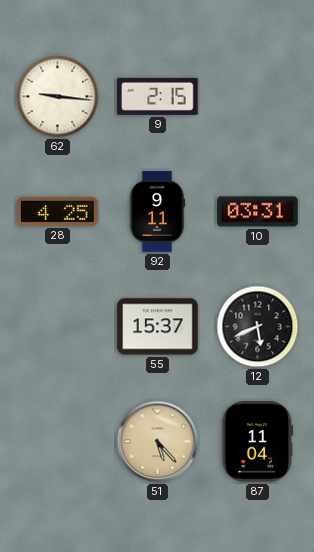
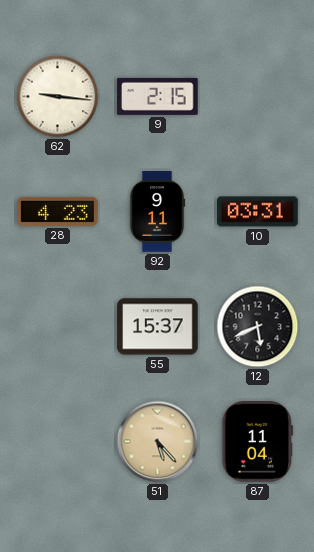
28: 4:25 -> 4:23 (58, 211)
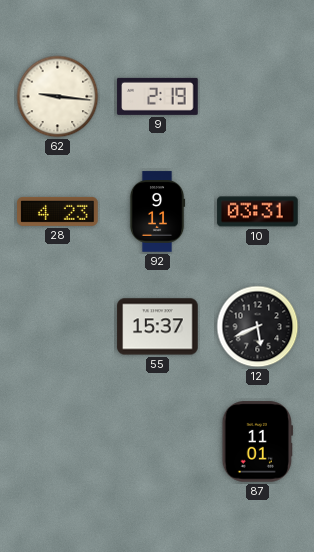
9: 2:15 -> 2:19 (158, 96)
51: 5:23 -> none (158, 442)
87: 11:04 -> 11:01 (258, 442)
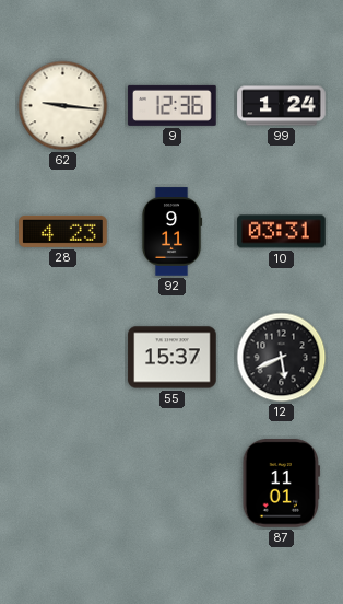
9: 2:19 -> 12:36 (173, 105)
99: none -> 1:24 (282, 106)
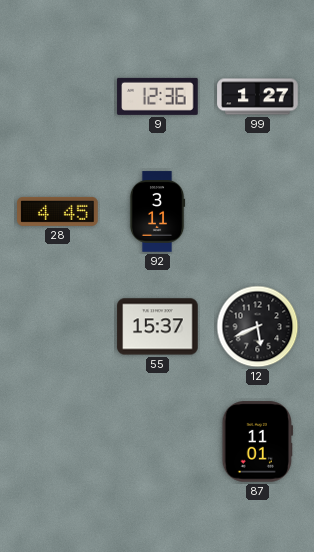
62: 9:16 -> none (63, 106)
99: 1:24 -> 1:27 (258, 97)
28: 4:23 -> 4:45 (58, 211)
92: 9:11 -> 3:11 (157, 212)
10: 03:31 -> none (282, 232)
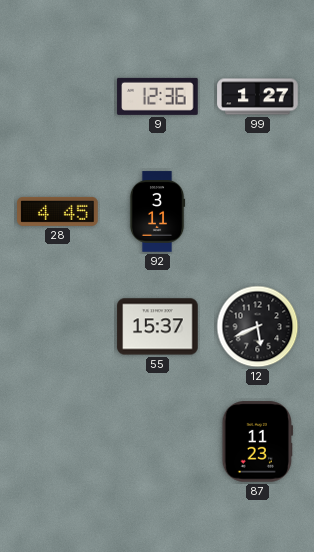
87: 11:01 -> 11:23 (258, 442)
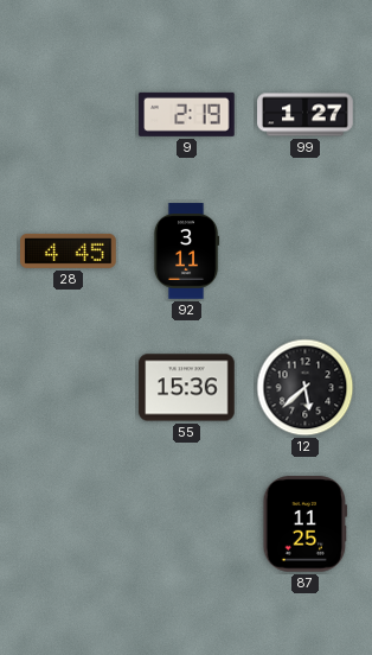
9: 12:36 -> 2:19 (187, 114)
55: 15:37 -> 15:36 (187, 388)
12: 5:41 -> 5:38 (306, 388)
87: 11:23 -> 11:25 (306, 524)
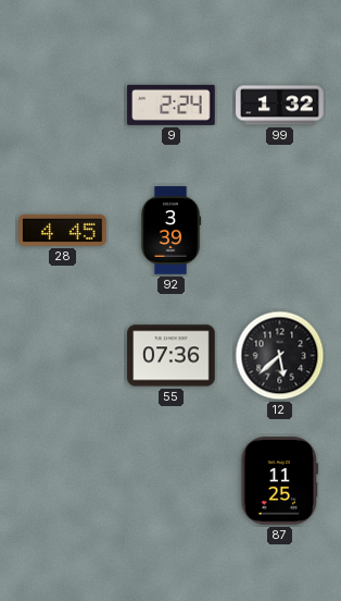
9: 2:19 -> 2:24 (172, 105)
99: 1:27 -> 1:32 (280, 106)
92: 3:11 -> 3:39 (171, 231)
55: 15:36 -> 07:36 (172, 356)
